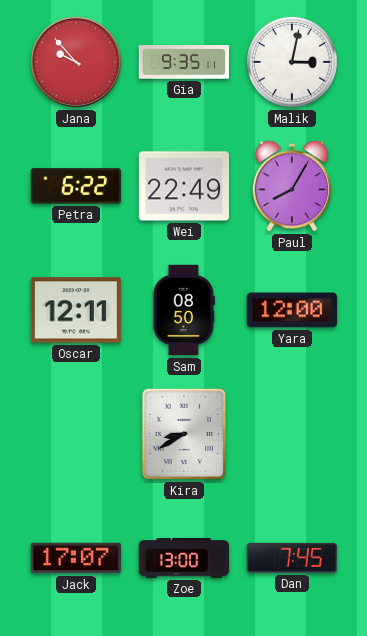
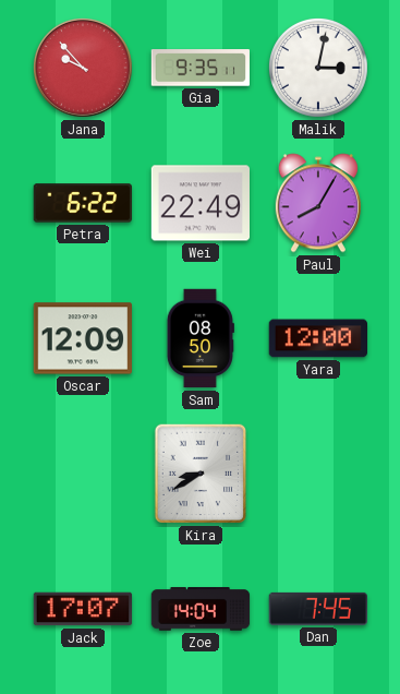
Oscar: 12:11 -> 12:09 (82, 338)
Zoe: 13:00 -> 14:04 (201, 609)
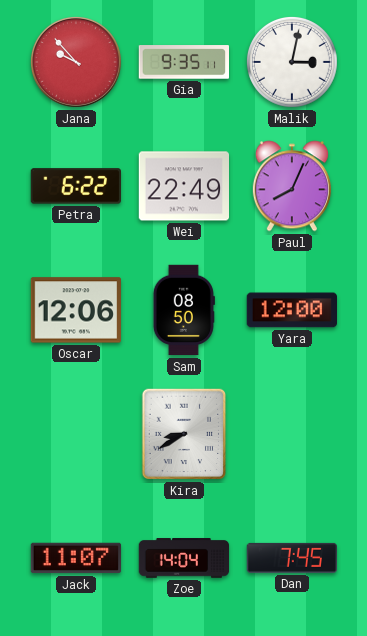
Paul: 8:05 -> 8:04 (292, 186)
Oscar: 12:09 -> 12:06 (75, 310)
Jack: 17:07 -> 11:07 (76, 558)
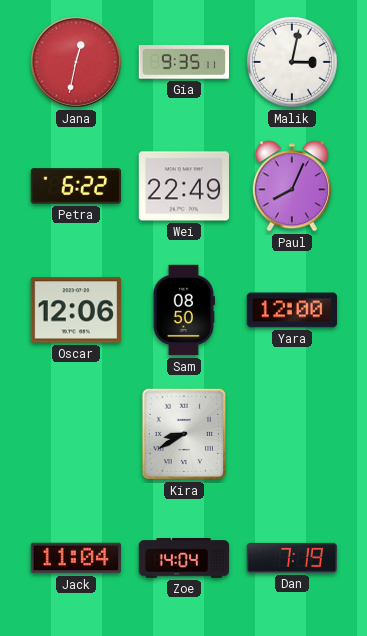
Jana: 9:53 -> 12:32 (76, 62)
Jack: 11:07 -> 11:04 (76, 558)
Dan: 7:45 -> 7:19 (291, 558)
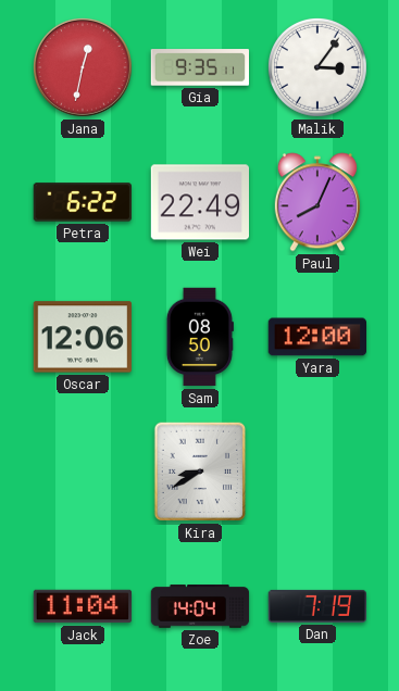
Malik: 3:02 -> 3:06 (317, 67)
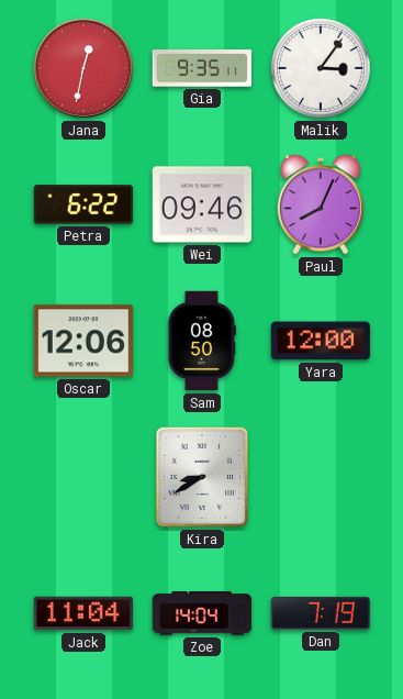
Wei: 22:49 -> 09:46 (201, 204)
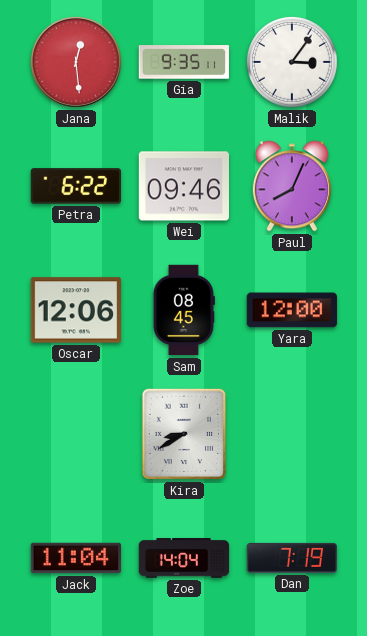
Jana: 12:32 -> 12:29 (76, 62)
Sam: 08:50 -> 08:45 (184, 310)
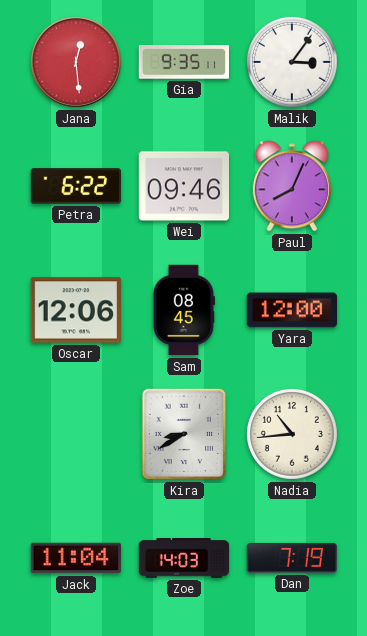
Nadia: none -> 10:44 (292, 434)
Zoe: 14:04 -> 14:03 (184, 558)
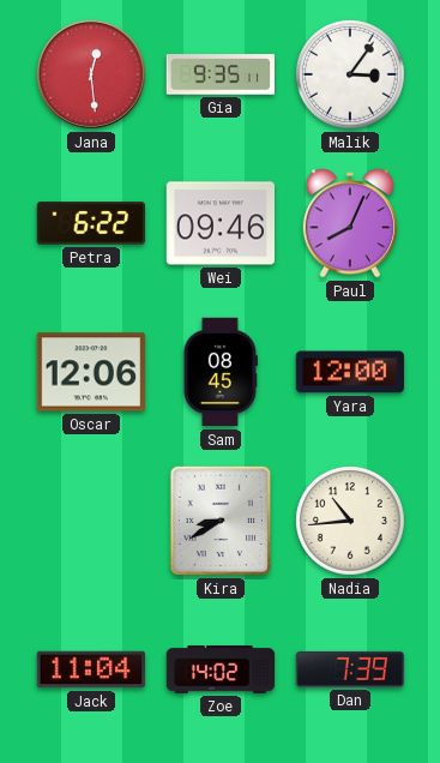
Zoe: 14:03 -> 14:02 (221, 669)
Dan: 7:19 -> 7:39 (349, 669)
